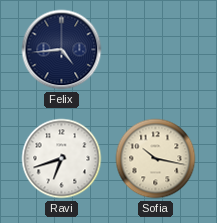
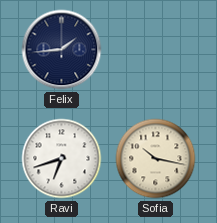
Felix: 4:44 -> 1:44 (62, 50)
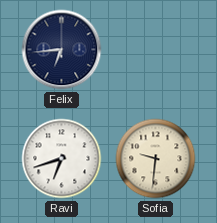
Felix: 1:44 -> 6:44 (62, 50)
Sofia: 10:17 -> 9:31 (156, 159)
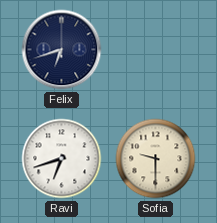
Felix: 6:44 -> 6:42 (62, 50)
Sofia: 9:31 -> 9:30 (156, 159)
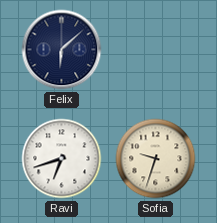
Felix: 6:42 -> 6:08 (62, 50)
Sofia: 9:30 -> 9:33 (156, 159)
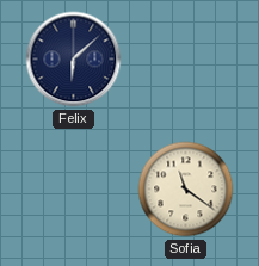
Ravi: 6:42 -> none (62, 159)
Sofia: 9:33 -> 11:21 (186, 190)
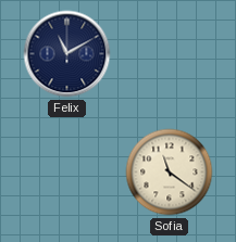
Felix: 6:08 -> 11:10 (67, 54)
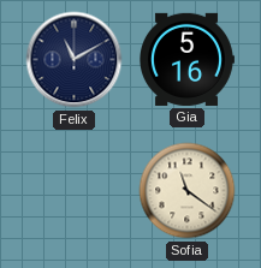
Gia: none -> 5:16 (188, 59)
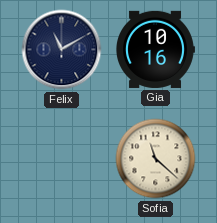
Gia: 5:16 -> 10:16 (156, 49)
Sofia: 11:21 -> 11:22 (156, 159)
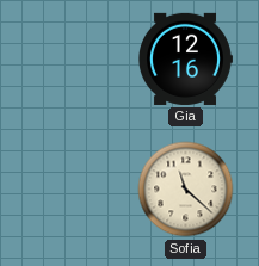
Felix: 11:10 -> none (62, 50)
Gia: 10:16 -> 12:16 (186, 58)
